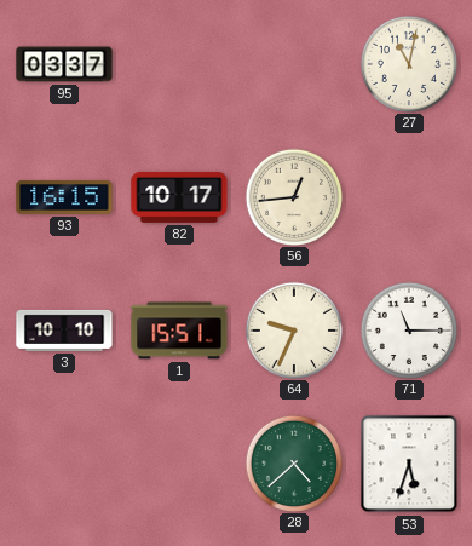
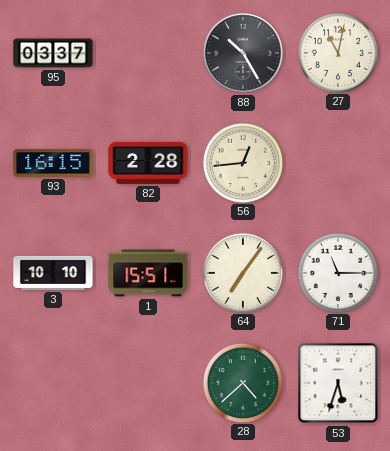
88: none -> 10:25 (243, 53)
82: 10:17 -> 2:28 (148, 163)
64: 9:34 -> 7:06 (242, 272)
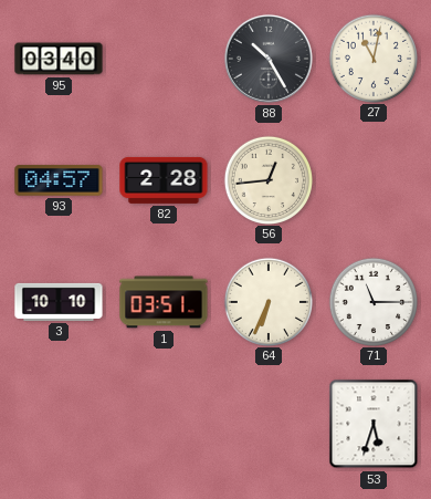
95: 03:37 -> 03:40 (59, 59)
93: 16:15 -> 04:57 (59, 180)
1: 15:51 -> 03:51 (164, 302)
64: 7:06 -> 6:34 (267, 301)
28: 4:38 -> none (242, 382)
